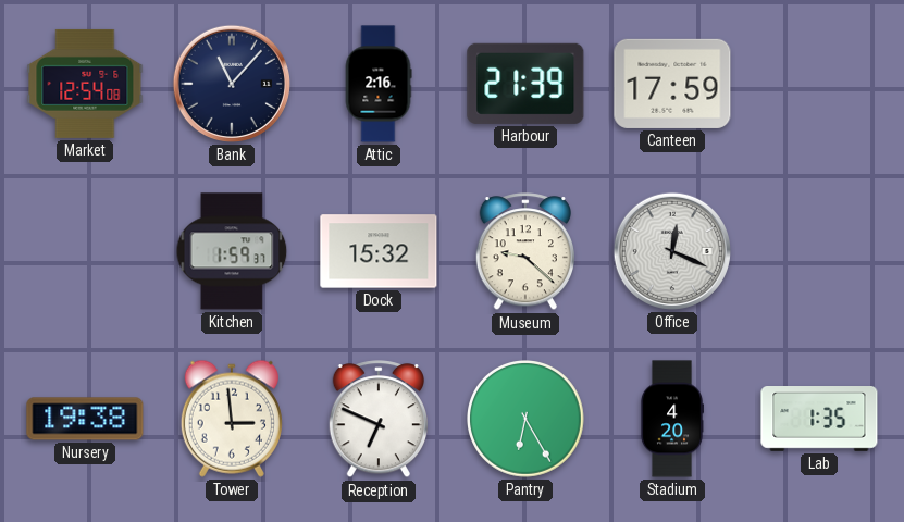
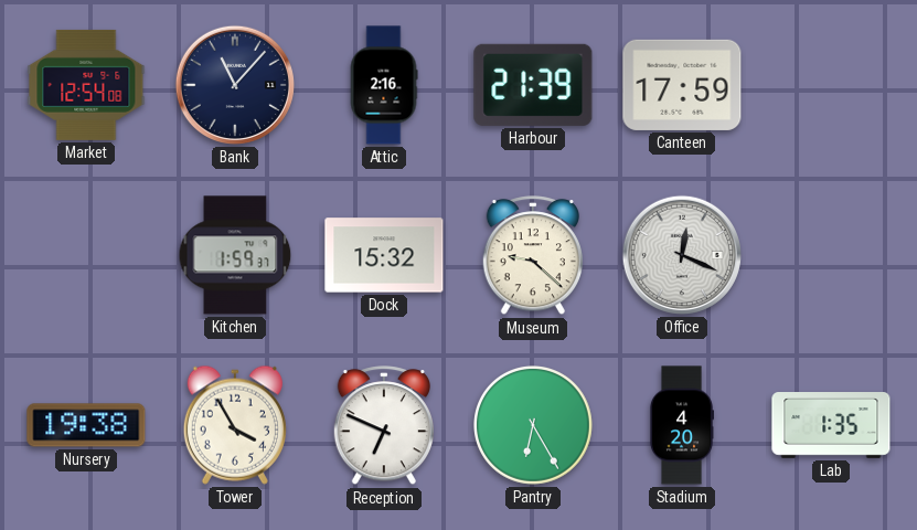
Tower: 2:59 -> 3:55 (235, 425)
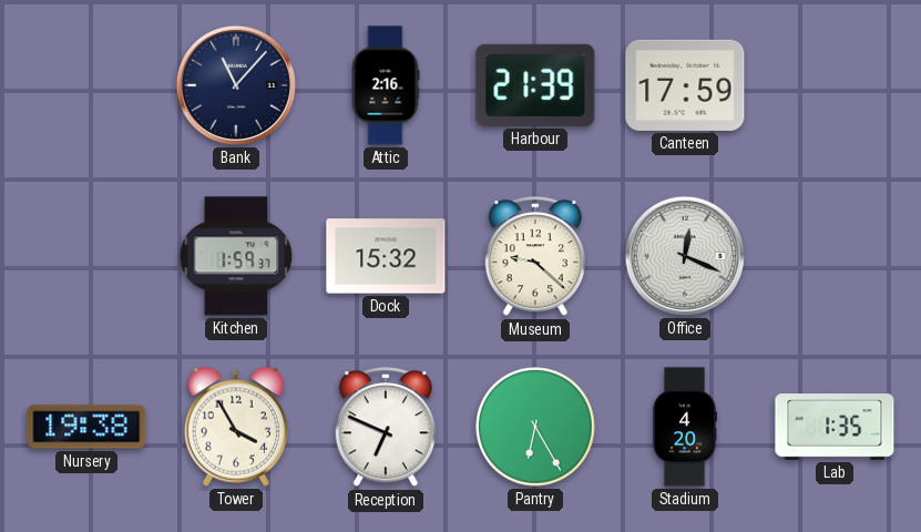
Market: 12:54 -> none (86, 85)
